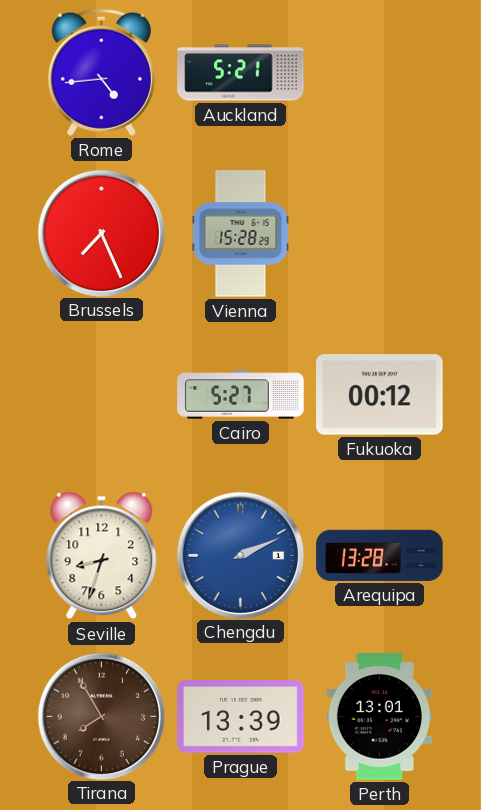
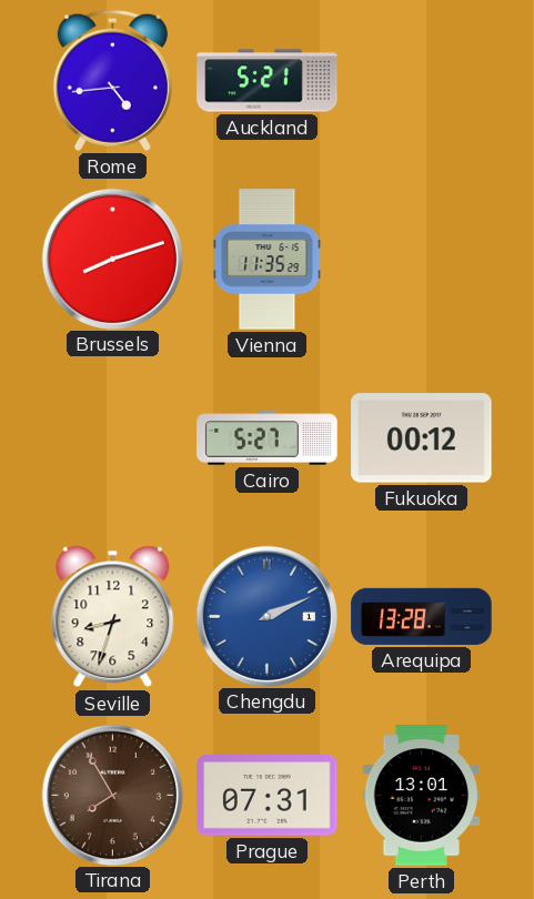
Brussels: 7:26 -> 8:12 (112, 259)
Vienna: 15:28 -> 11:35 (268, 260)
Prague: 13:39 -> 07:31 (268, 796)
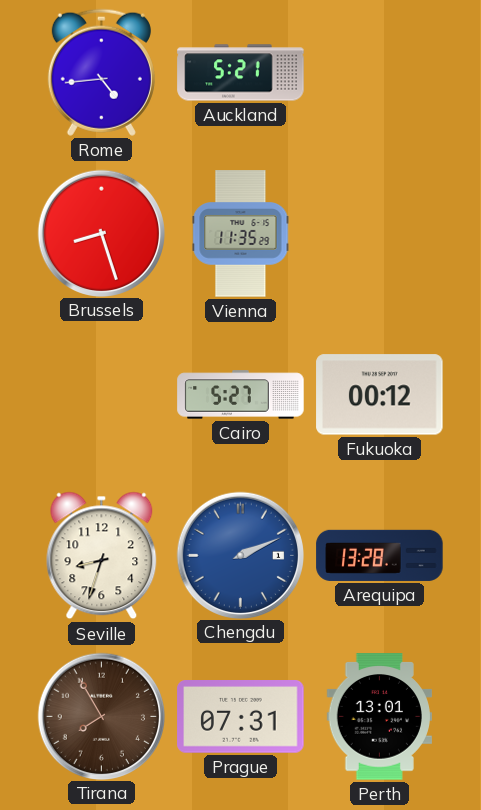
Brussels: 8:12 -> 8:27 (101, 233)
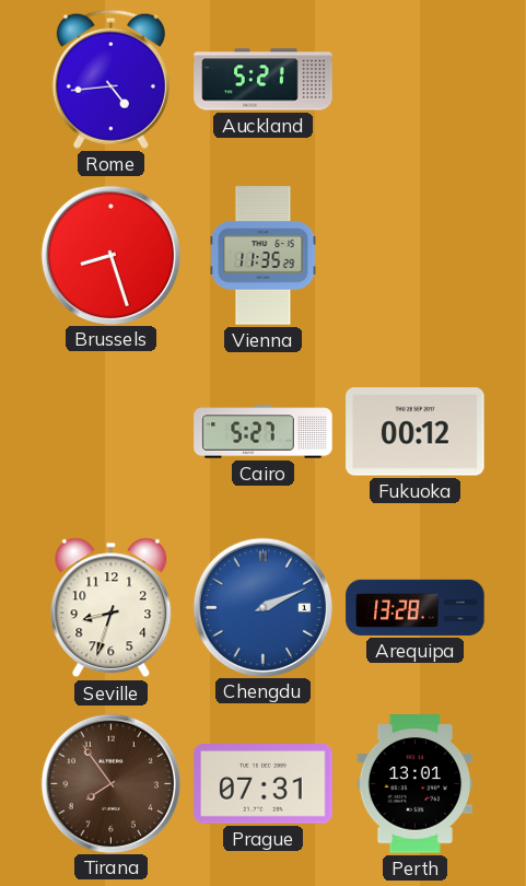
Tirana: 7:55 -> 7:54 (110, 783)
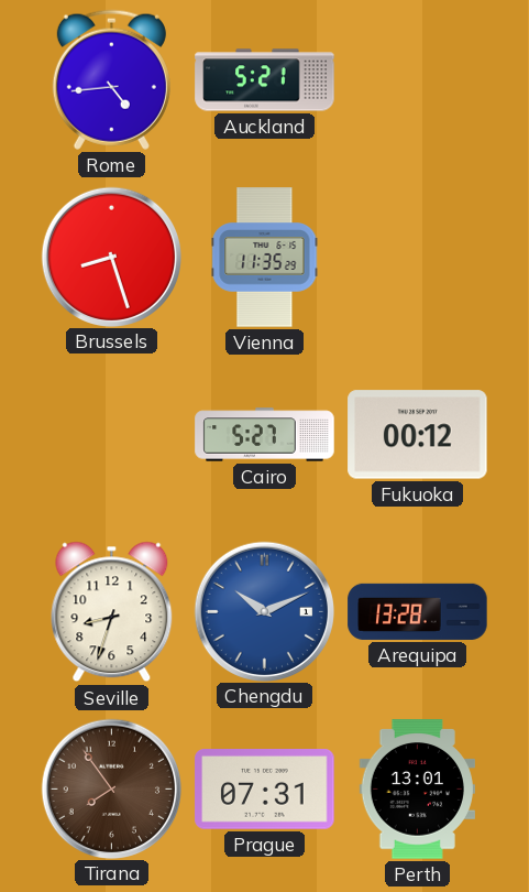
Chengdu: 2:11 -> 10:11 (264, 611)
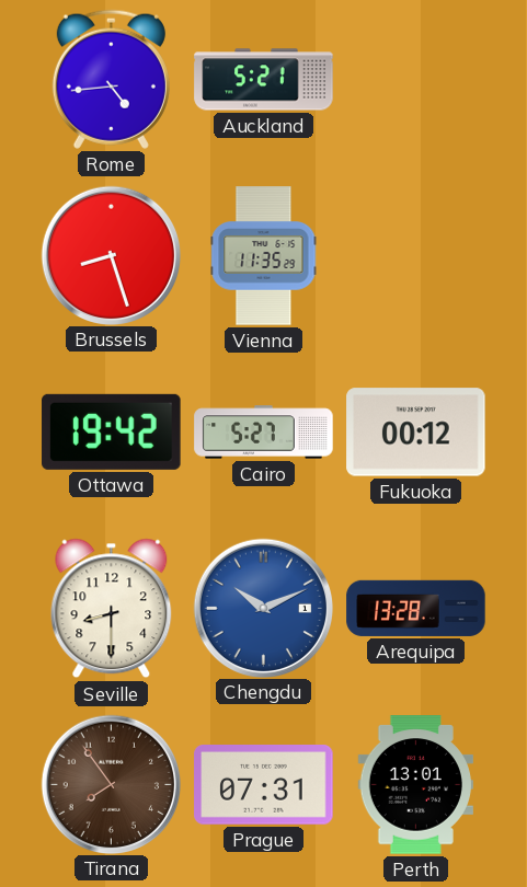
Ottawa: none -> 19:42 (112, 431)
Seville: 8:33 -> 8:30 (112, 609)
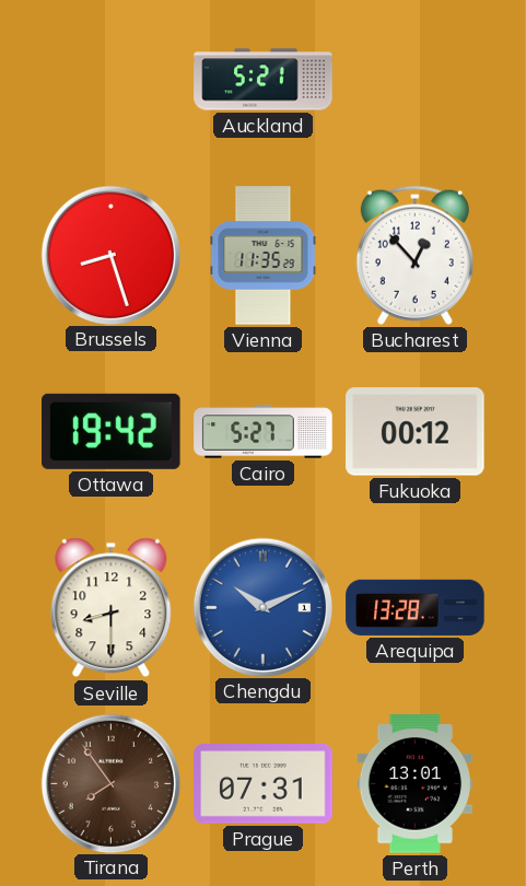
Rome: 4:44 -> none (111, 79)
Bucharest: none -> 12:53 (414, 255)
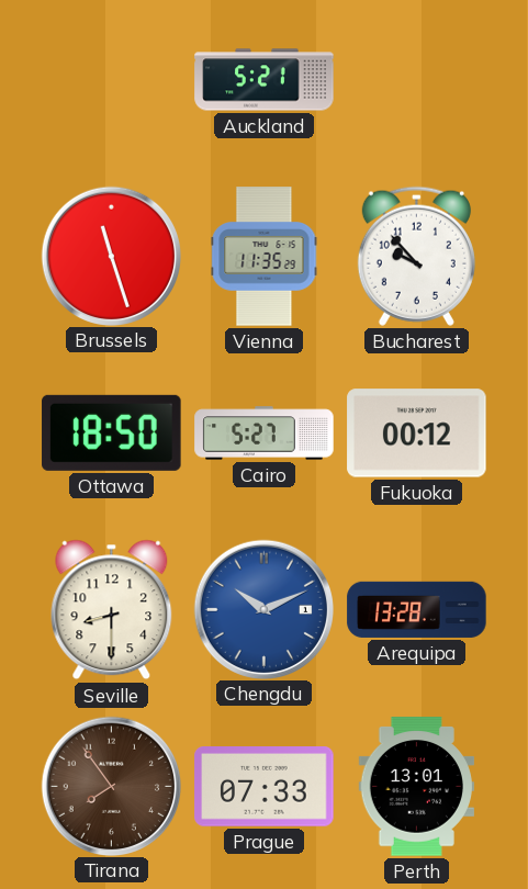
Brussels: 8:27 -> 11:27 (111, 256)
Bucharest: 12:53 -> 9:53 (416, 256)
Ottawa: 19:42 -> 18:50 (112, 432)
Prague: 07:31 -> 07:33 (265, 787)
